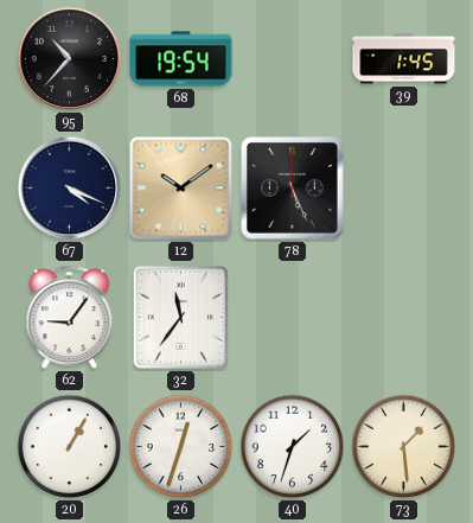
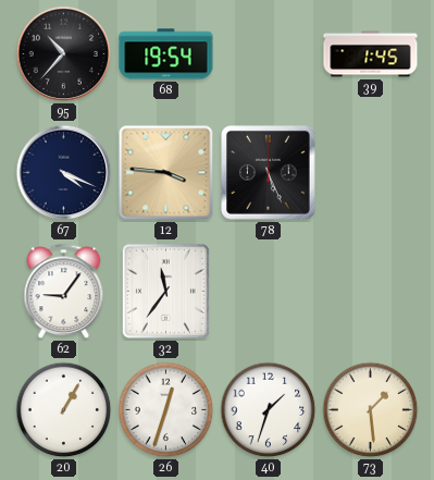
12: 10:09 -> 3:46 (166, 173)
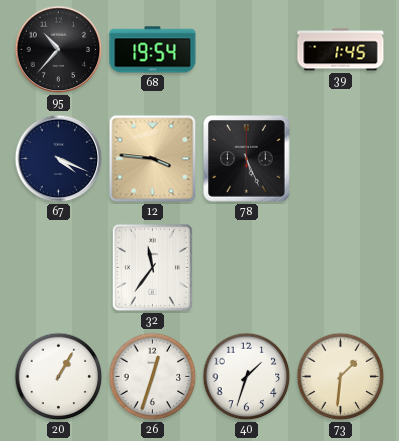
62: 9:06 -> none (64, 292)
73: 1:29 -> 1:31 (341, 377)
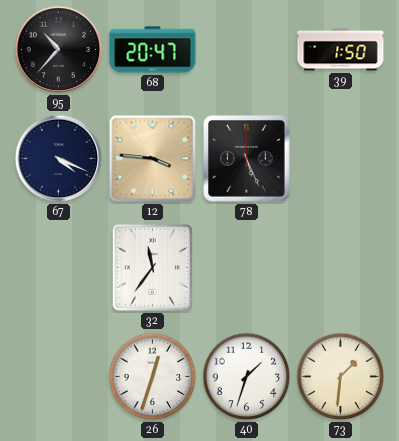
68: 19:54 -> 20:47 (153, 50)
39: 1:45 -> 1:50 (341, 50)
20: 1:05 -> none (59, 377)
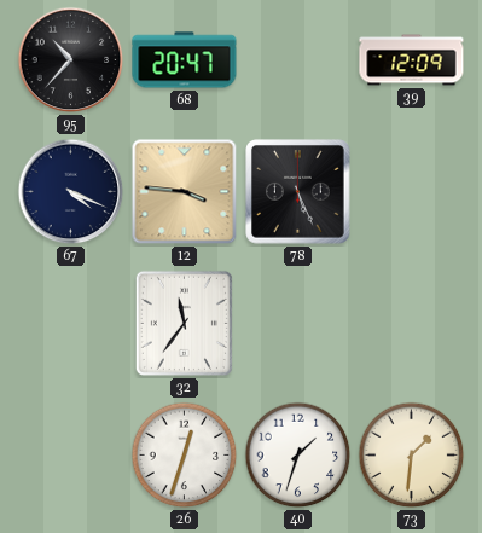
39: 1:50 -> 12:09 (412, 60)
